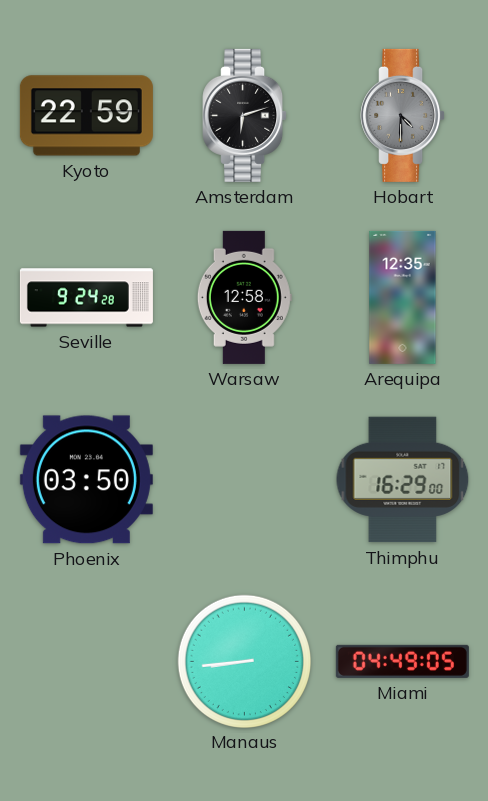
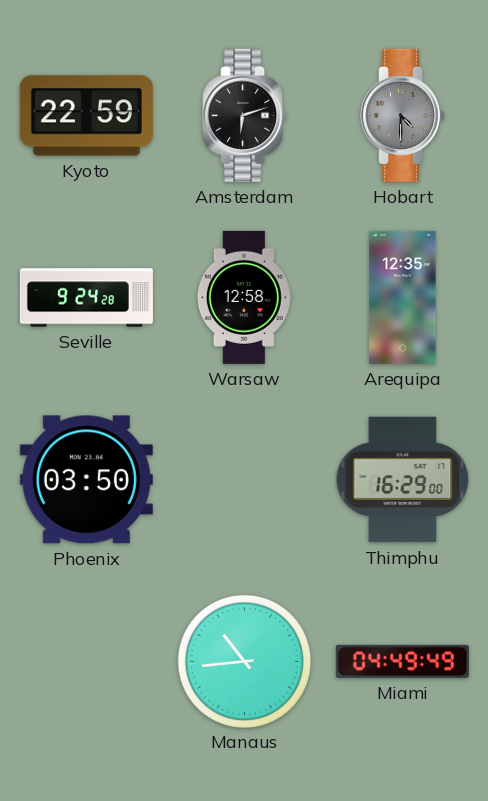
Manaus: 8:44 -> 10:44 (244, 661)
Miami: 04:49:05 -> 04:49:49 (402, 661)
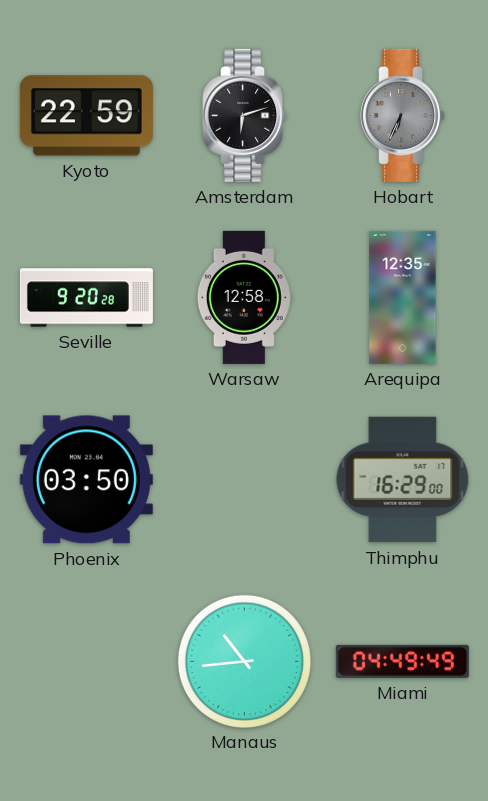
Hobart: 4:30 -> 6:34 (403, 115)
Seville: 9:24 -> 9:20 (86, 298)
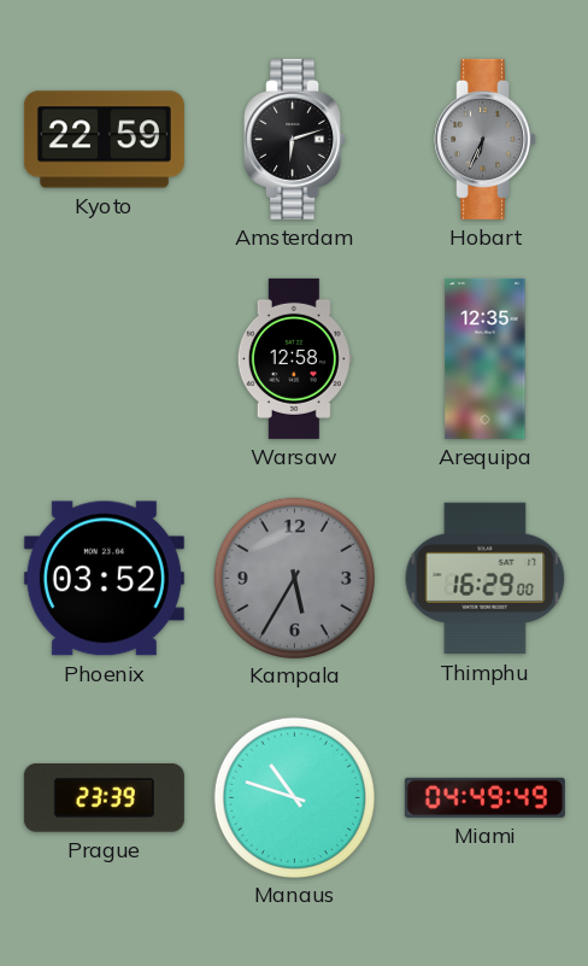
Seville: 9:20 -> none (86, 298)
Phoenix: 03:50 -> 03:52 (104, 579)
Kampala: none -> 5:35 (294, 578)
Prague: none -> 23:39 (104, 798)
Manaus: 10:44 -> 10:48 (294, 797)
